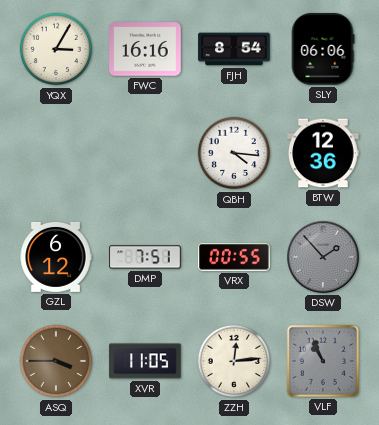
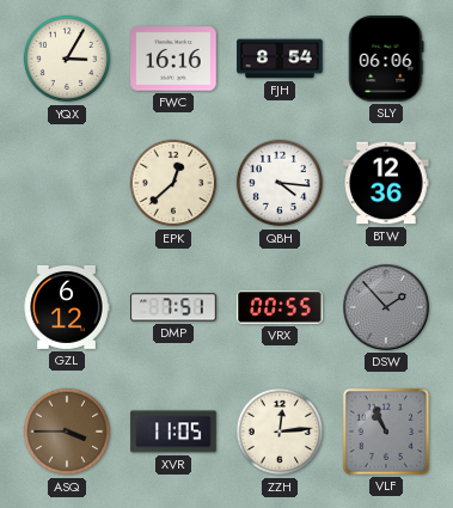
EPK: none -> 12:38 (173, 183)
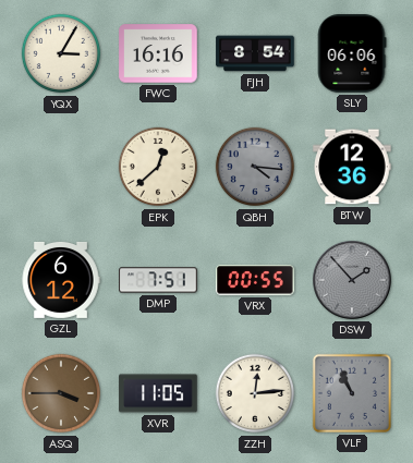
QBH dial: white -> grey (255, 167)
